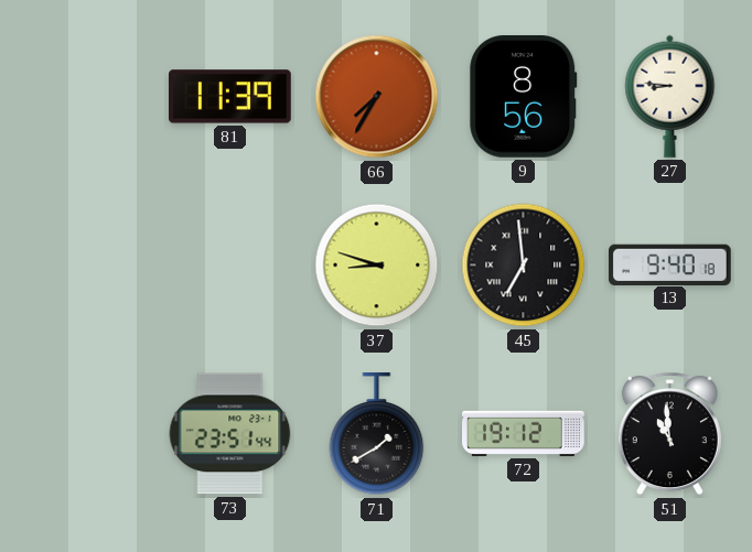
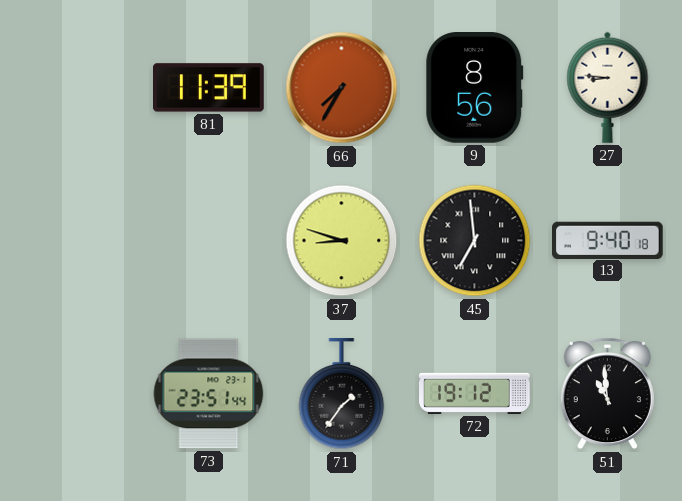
71: 1:40 -> 1:36 (342, 394)
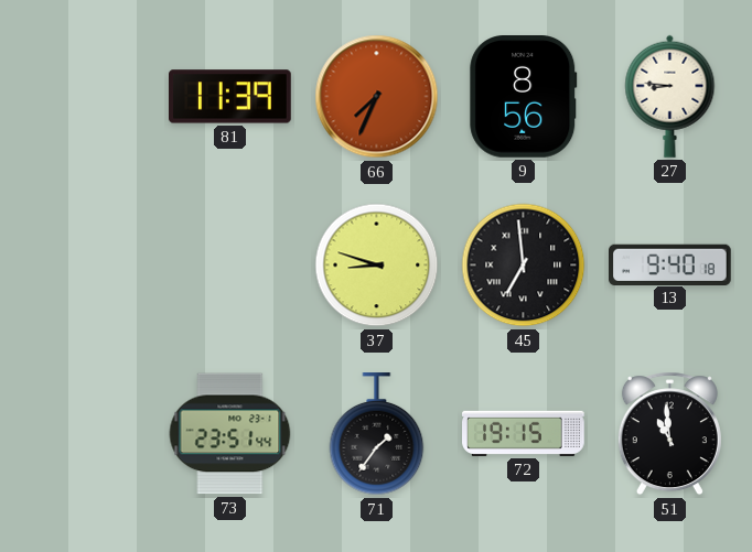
66: 7:35 -> 7:34 (377, 97)
72: 19:12 -> 19:15 (524, 433)
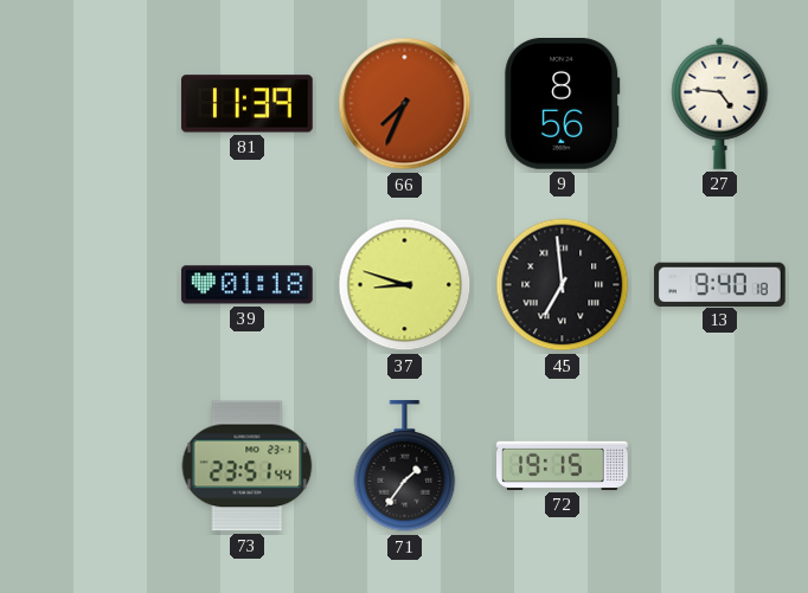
27: 8:46 -> 4:46 (720, 103)
39: none -> 01:18 (248, 285)
51: 10:59 -> none (669, 434)
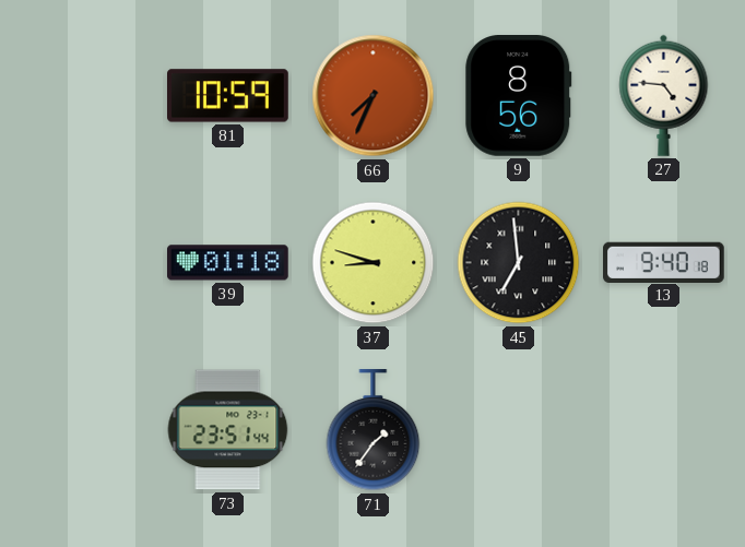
81: 11:39 -> 10:59 (228, 96)
72: 19:15 -> none (563, 465)
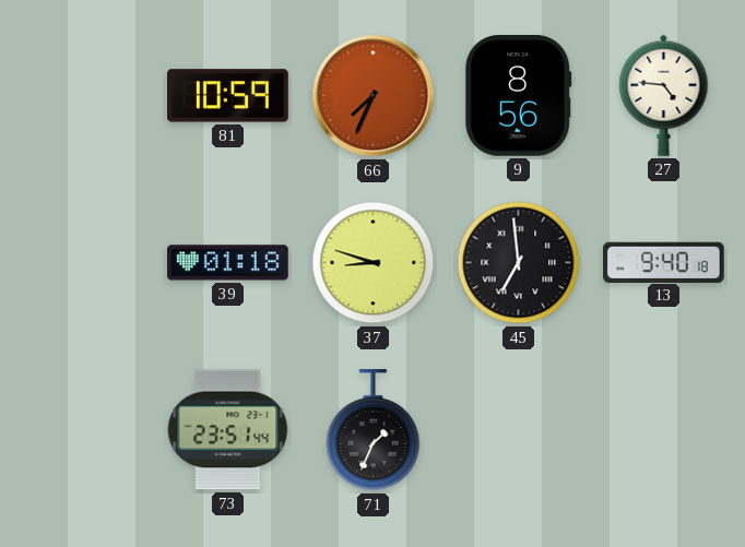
71: 1:36 -> 1:34 (374, 430)
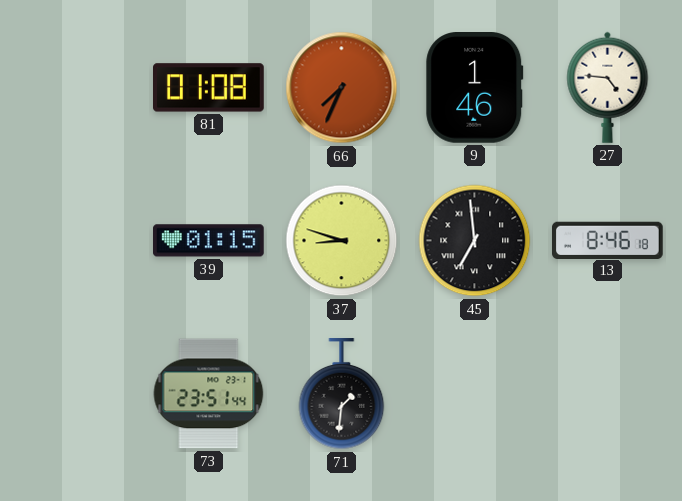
81: 10:59 -> 01:08 (209, 88)
9: 8:56 -> 1:46 (475, 88)
39: 01:18 -> 01:15 (209, 241)
13: 9:40 -> 8:46 (608, 240)
71: 1:34 -> 1:31 (342, 394)
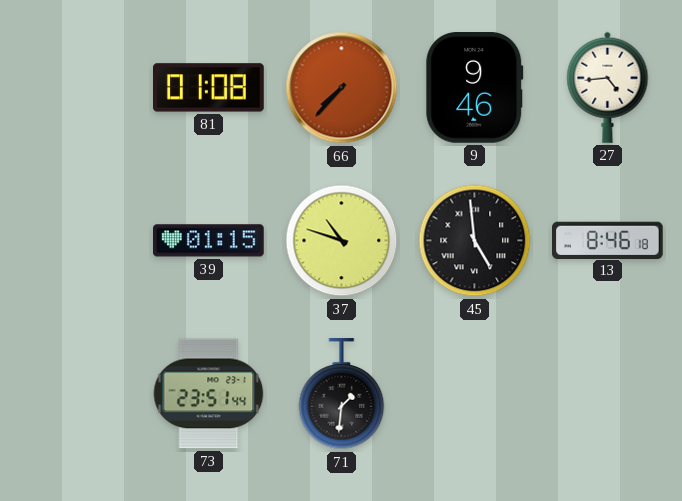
66: 7:34 -> 7:37 (342, 88)
9: 1:46 -> 9:46 (475, 88)
27: 4:46 -> 4:44 (608, 87)
37: 8:48 -> 10:48 (342, 241)
45: 6:59 -> 4:59 (475, 241)
